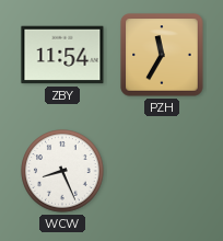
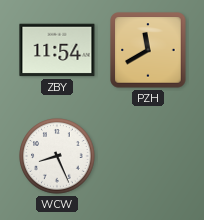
PZH: 11:35 -> 11:40 (148, 50)
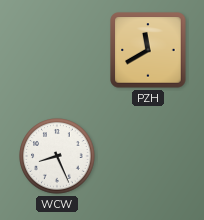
ZBY: 11:54 -> none (57, 50)
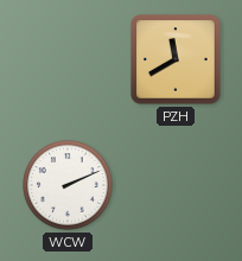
WCW: 8:26 -> 2:11 (68, 185)
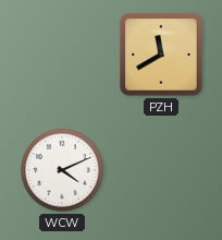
WCW: 2:11 -> 4:11 (62, 170)
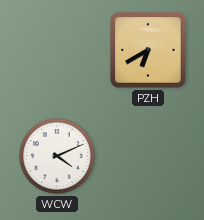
PZH: 11:40 -> 6:40 (148, 50)
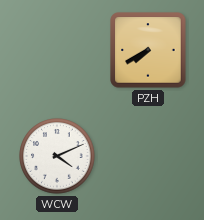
PZH: 6:40 -> 7:40 (148, 50)
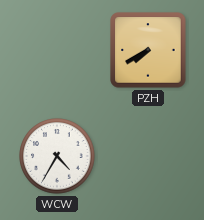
WCW: 4:11 -> 4:35 (57, 156)
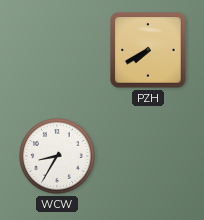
WCW: 4:35 -> 8:35 (57, 156)
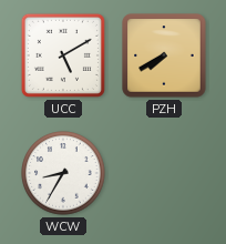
UCC: none -> 5:10 (63, 55)
